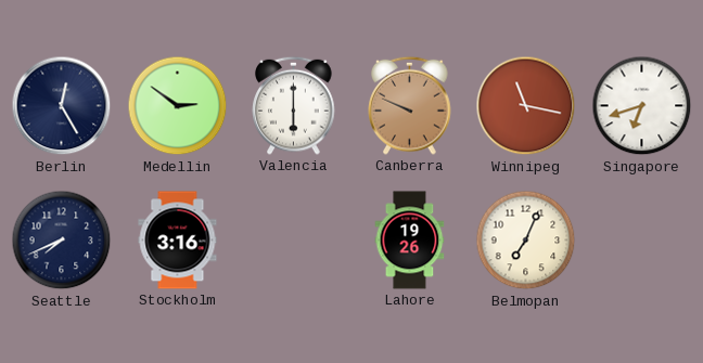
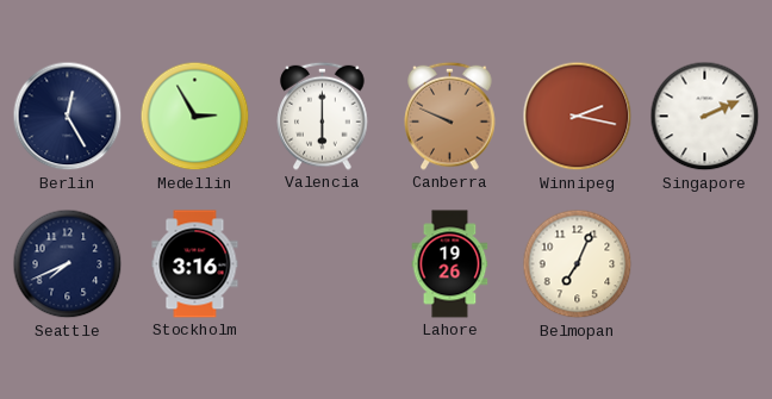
Medellin: 2:51 -> 2:55 (195, 117)
Winnipeg: 11:17 -> 2:17 (578, 117)
Singapore: 6:42 -> 2:11 (705, 117)
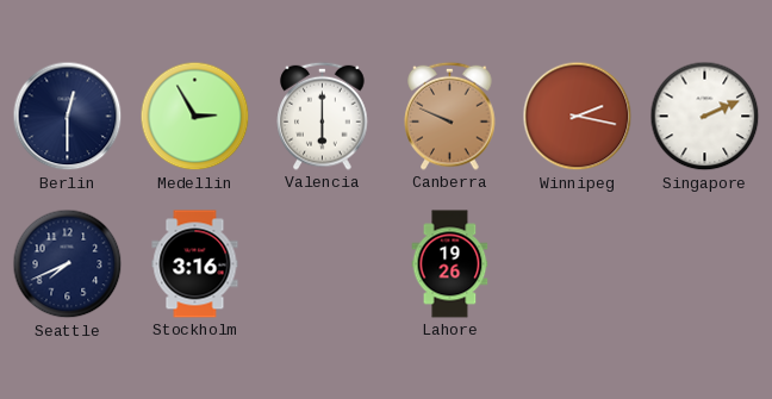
Berlin: 12:25 -> 12:30 (68, 117)
Belmopan: 7:04 -> none (578, 264)
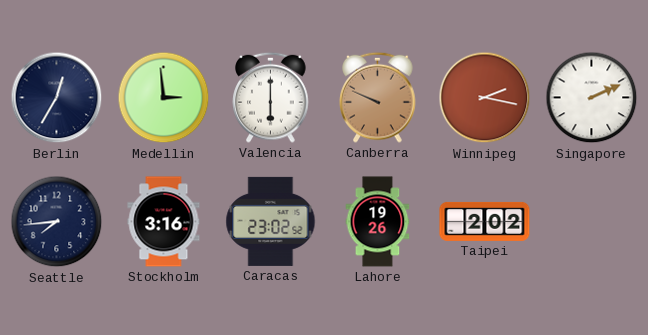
Berlin: 12:30 -> 12:35 (57, 98)
Medellin: 2:55 -> 2:59 (164, 98)
Seattle: 7:41 -> 7:44 (57, 222)
Caracas: none -> 23:02 (271, 221)
Taipei: none -> 2:02 (485, 221)
